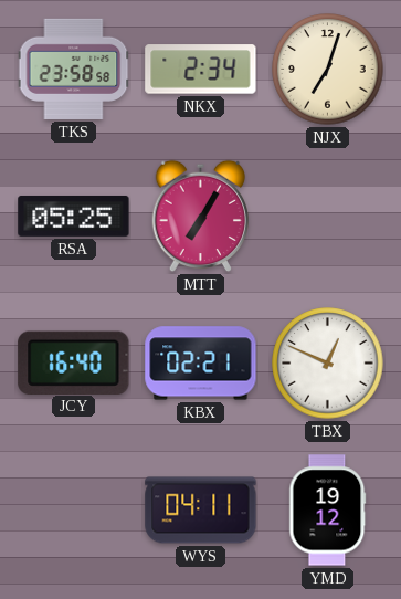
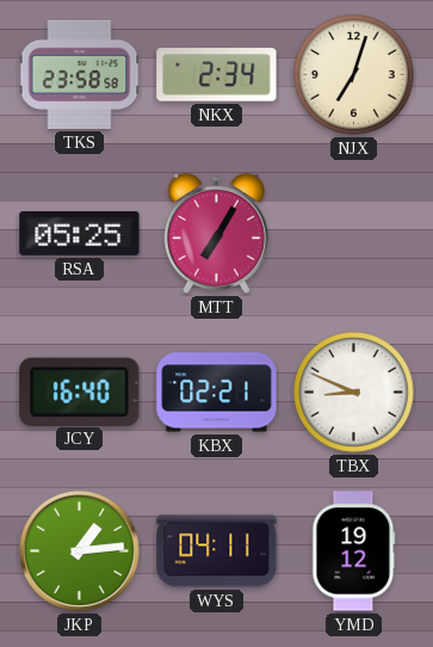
TBX: 12:49 -> 8:49 (354, 393)
JKP: none -> 1:14 (79, 550)
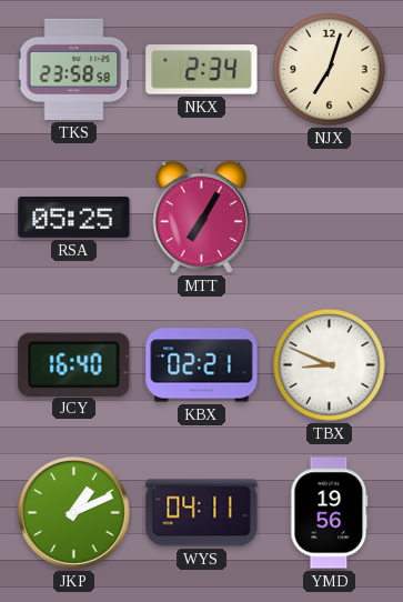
JKP: 1:14 -> 1:11 (73, 512)
YMD: 19:12 -> 19:56 (330, 513)
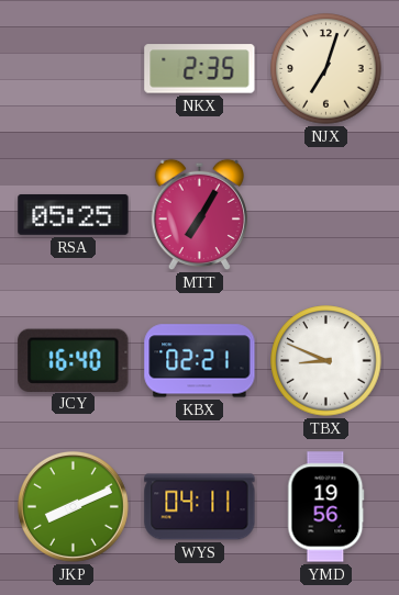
TKS: 23:58 -> none (74, 69)
NKX: 2:34 -> 2:35 (200, 69)
JKP: 1:11 -> 8:11 (73, 506)
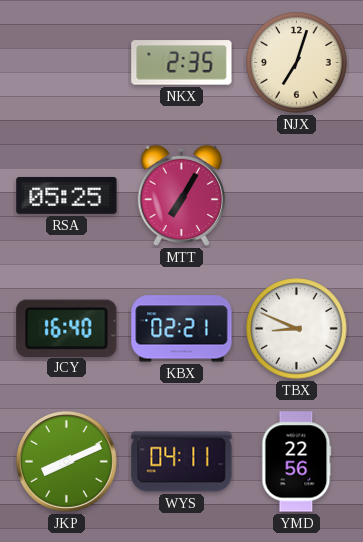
YMD: 19:56 -> 22:56 (297, 462)
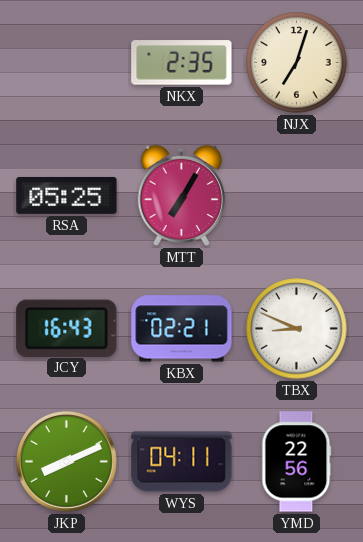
JCY: 16:40 -> 16:43 (67, 328)
